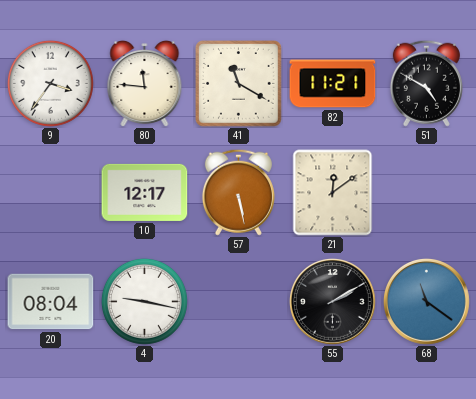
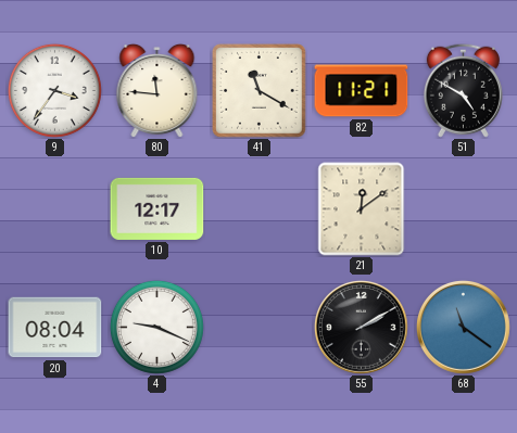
57: 5:28 -> none (238, 192)
4: 9:17 -> 9:19 (156, 327)
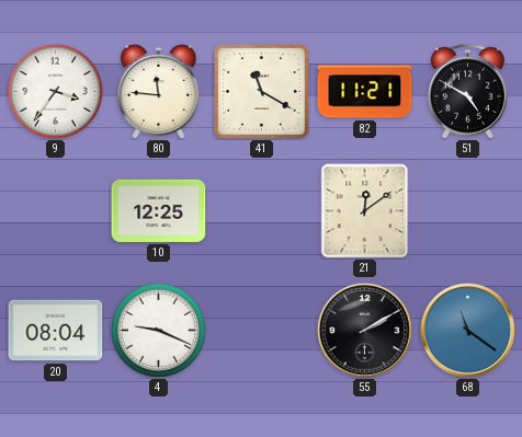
10: 12:17 -> 12:25 (159, 210)
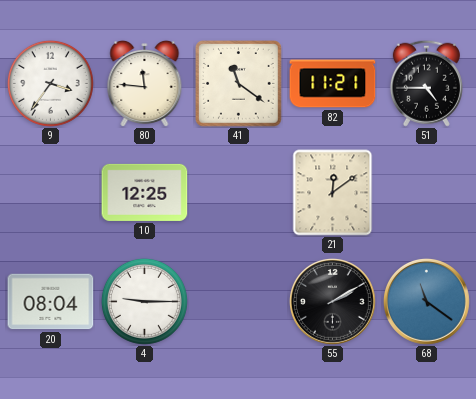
41: 11:20 -> 11:21 (239, 84)
51: 4:50 -> 4:45 (426, 83)
4: 9:19 -> 9:15 (144, 301)
